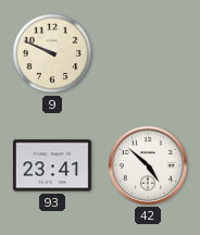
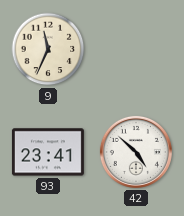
9: 9:49 -> 11:34 (48, 49)
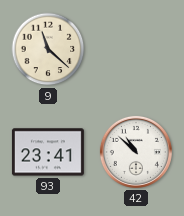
9: 11:34 -> 11:22 (48, 49)
42: 4:52 -> 10:52 (136, 152)
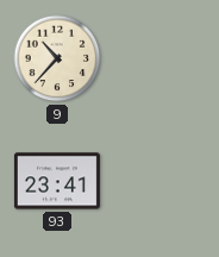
9: 11:22 -> 10:37 (57, 58)
42: 10:52 -> none (136, 152)
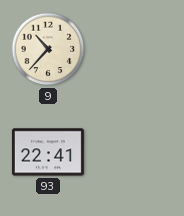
93: 23:41 -> 22:41 (48, 152)
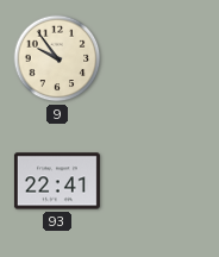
9: 10:37 -> 9:54 (57, 58)
